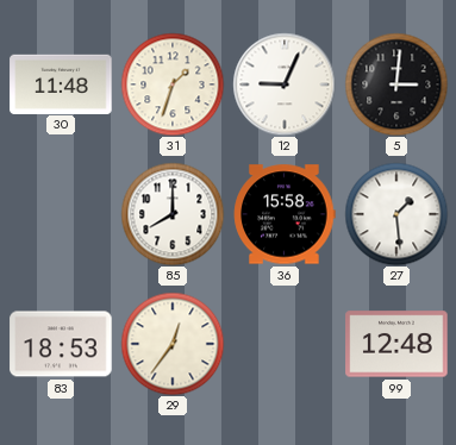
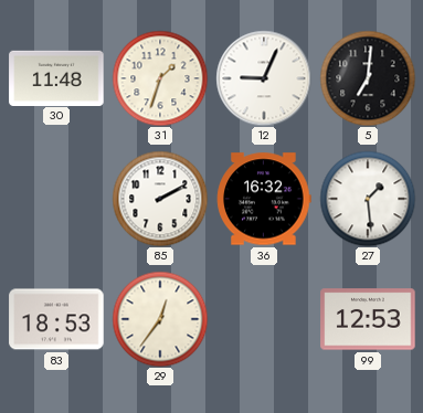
5: 3:01 -> 7:01 (368, 78)
85: 8:00 -> 2:10 (160, 199)
36: 15:58 -> 16:32 (264, 199)
99: 12:48 -> 12:53 (368, 319)
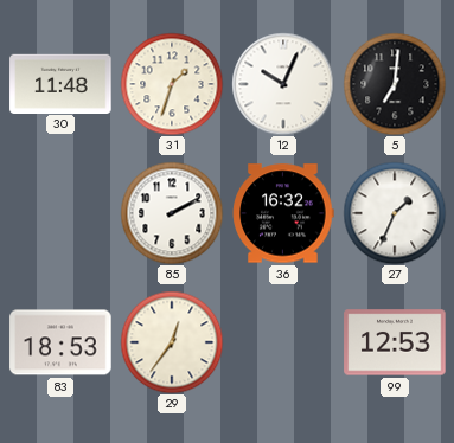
12: 9:04 -> 10:04 (283, 84)
27: 1:29 -> 1:34 (395, 213)
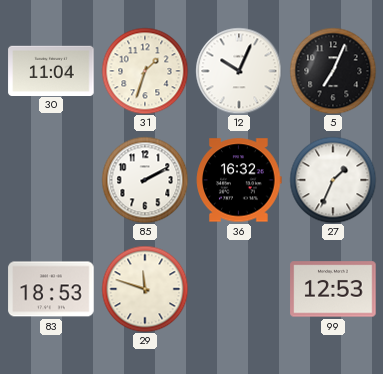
30: 11:48 -> 11:04 (51, 70)
5: 7:01 -> 7:04 (333, 71)
29: 12:36 -> 11:48 (145, 289)
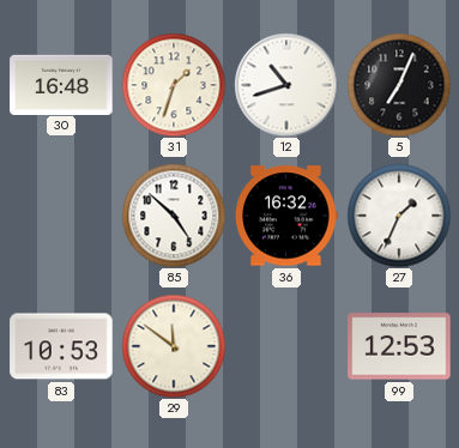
30: 11:04 -> 16:48 (61, 84)
12: 10:04 -> 10:42 (286, 85)
85: 2:10 -> 4:52 (174, 216)
83: 18:53 -> 10:53 (61, 346)
29: 11:48 -> 11:51 (174, 346)
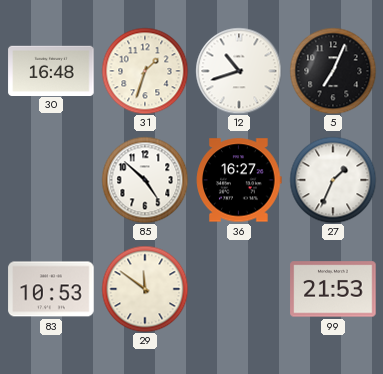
36: 16:32 -> 16:27 (239, 180)
99: 12:53 -> 21:53 (333, 289)
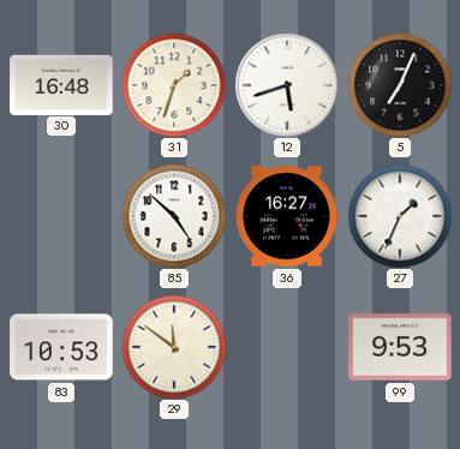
12: 10:42 -> 5:42 (287, 85)
99: 21:53 -> 9:53 (400, 347)
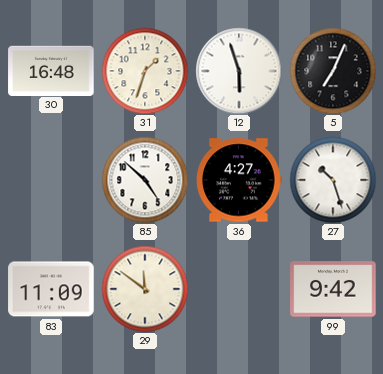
12: 5:42 -> 5:57 (239, 71)
36: 16:27 -> 4:27 (239, 180)
27: 1:34 -> 10:27 (333, 180)
83: 10:53 -> 11:09 (51, 289)
99: 9:53 -> 9:42 (333, 289)
